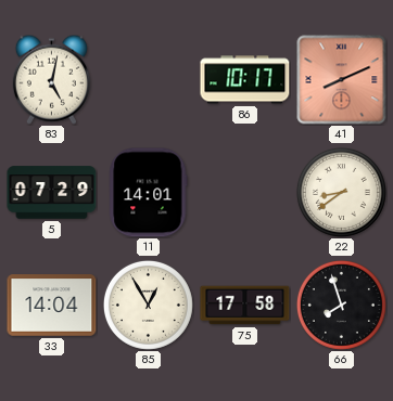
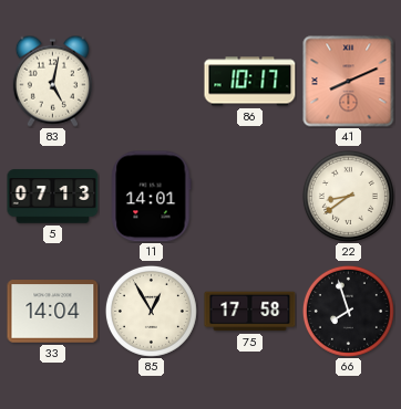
5: 07:29 -> 07:13 (53, 197)
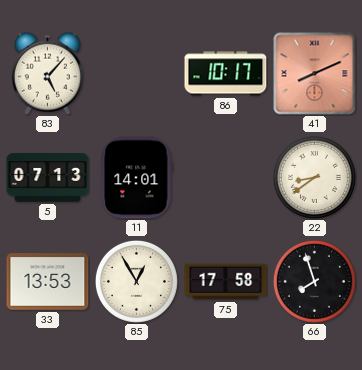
83: 5:02 -> 5:07 (47, 73)
33: 14:04 -> 13:53 (48, 282)
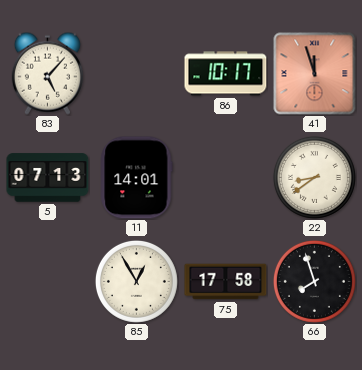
41: 8:11 -> 11:57 (315, 74)
33: 13:53 -> none (48, 282)
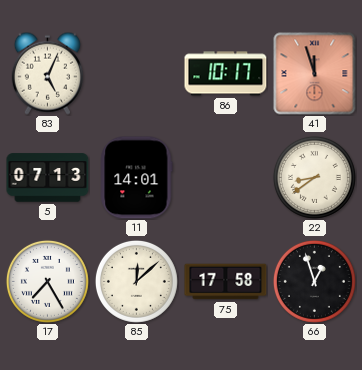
83: 5:07 -> 5:04 (47, 73)
17: none -> 7:25 (47, 281)
85: 12:55 -> 12:08 (136, 281)
66: 7:57 -> 12:57 (314, 281)
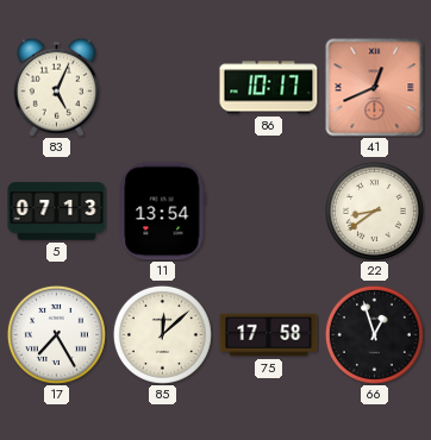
41: 11:57 -> 12:41 (375, 88)
11: 14:01 -> 13:54 (163, 212)
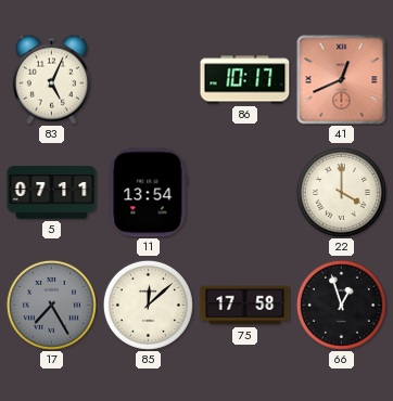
5: 07:13 -> 07:11 (52, 193)
22: 8:39 -> 4:00 (341, 192)
17 dial: white -> grey (51, 305)
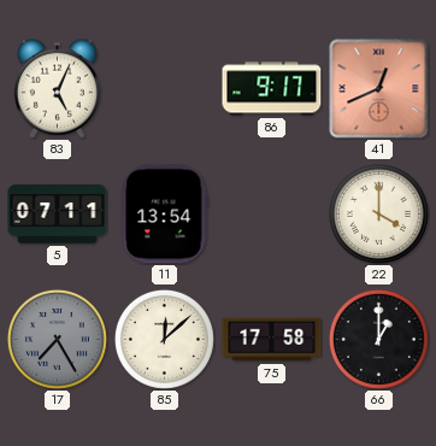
86: 10:17 -> 9:17 (272, 89)
66: 12:57 -> 1:00 (378, 339)
